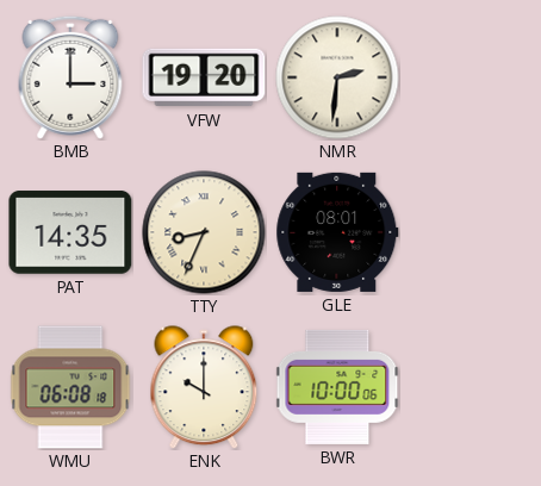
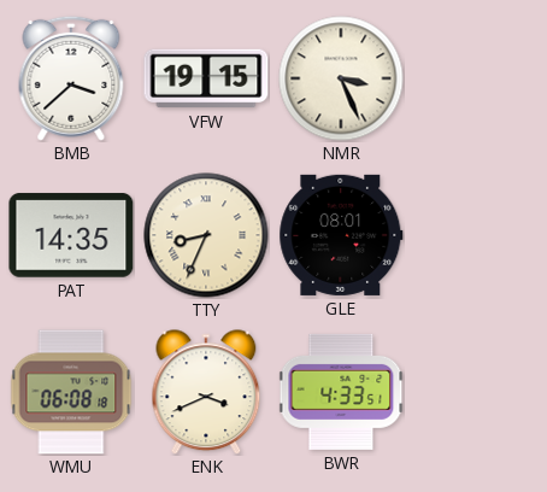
BMB: 3:00 -> 3:38 (71, 78)
VFW: 19:20 -> 19:15 (206, 78)
NMR: 2:31 -> 3:26 (341, 78)
ENK: 10:00 -> 3:41 (206, 392)
BWR: 10:00 -> 4:33 (341, 392)
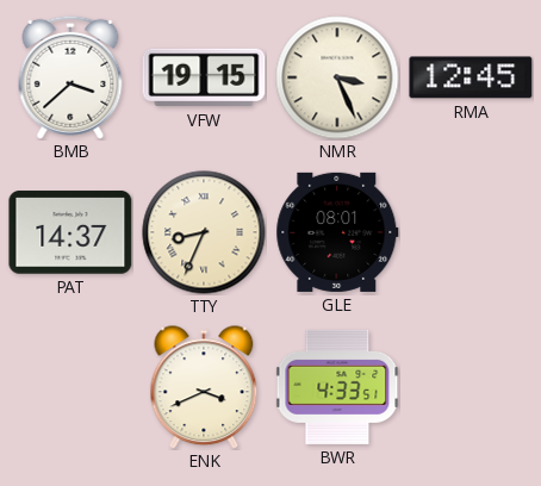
RMA: none -> 12:45 (471, 77)
PAT: 14:35 -> 14:37 (70, 232)
WMU: 06:08 -> none (71, 392)
